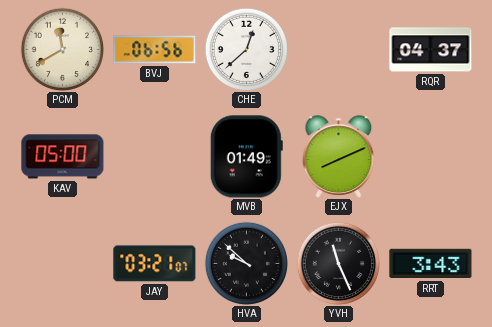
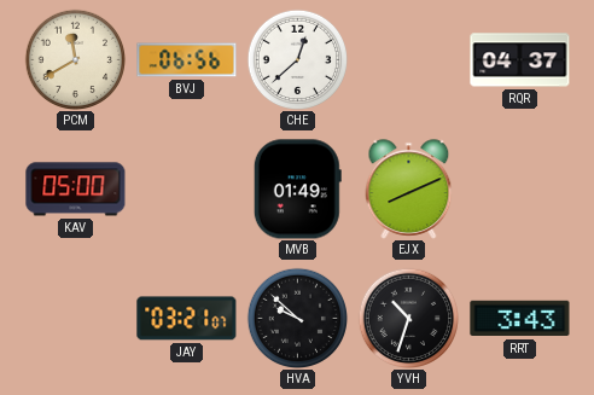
YVH: 11:26 -> 10:33 (408, 318)
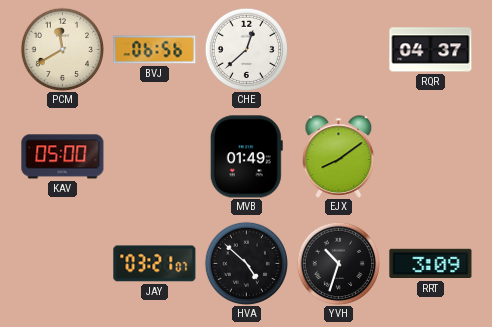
EJX: 8:11 -> 8:09 (339, 157)
HVA: 9:52 -> 4:52 (246, 263)
RRT: 3:43 -> 3:09 (431, 264)
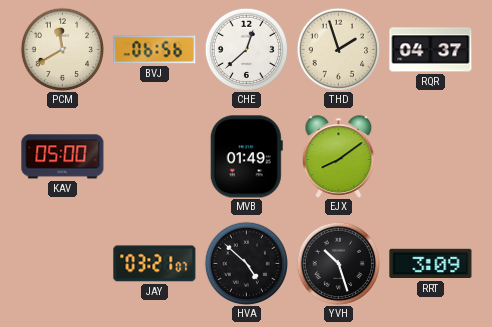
THD: none -> 1:57 (338, 49)
YVH: 10:33 -> 10:27 (338, 263)
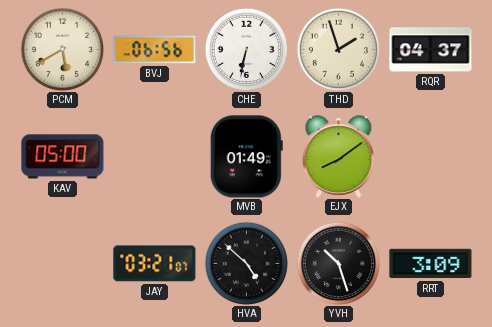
PCM: 11:40 -> 5:40 (62, 49)
CHE: 12:38 -> 6:32 (246, 49)
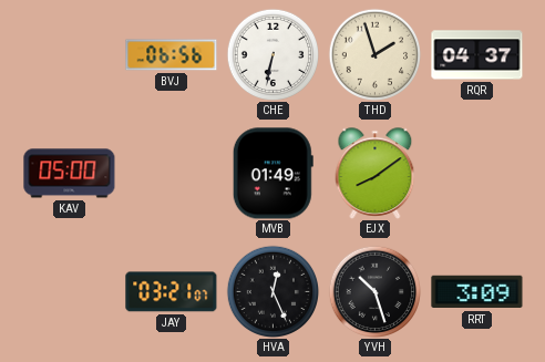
PCM: 5:40 -> none (62, 49)
HVA: 4:52 -> 12:26 (272, 291)
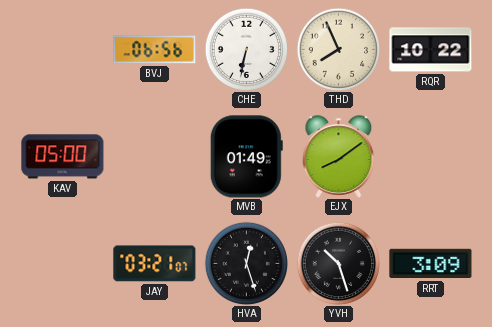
THD: 1:57 -> 7:56 (338, 49)
RQR: 04:37 -> 10:22 (431, 50)
HVA: 12:26 -> 12:27 (246, 263)
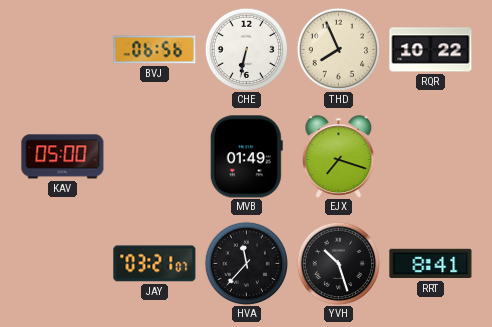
EJX: 8:09 -> 7:18 (339, 157)
HVA: 12:27 -> 11:37 (246, 263)
RRT: 3:09 -> 8:41 (431, 264)
